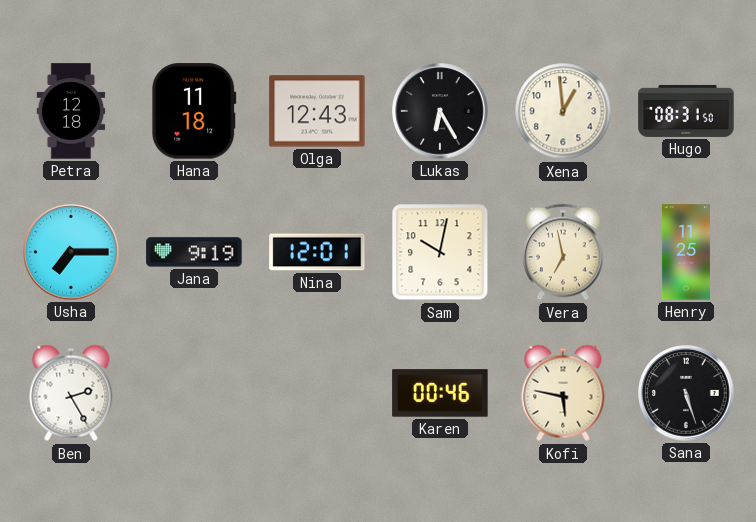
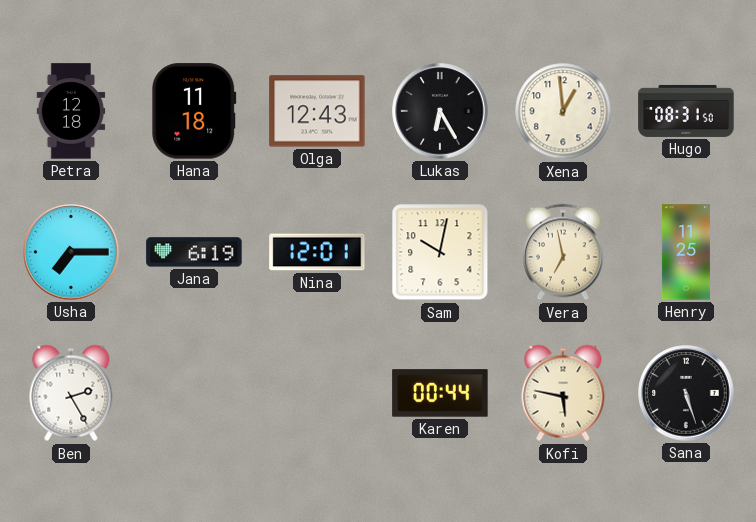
Jana: 9:19 -> 6:19 (194, 252)
Karen: 00:46 -> 00:44 (440, 393)
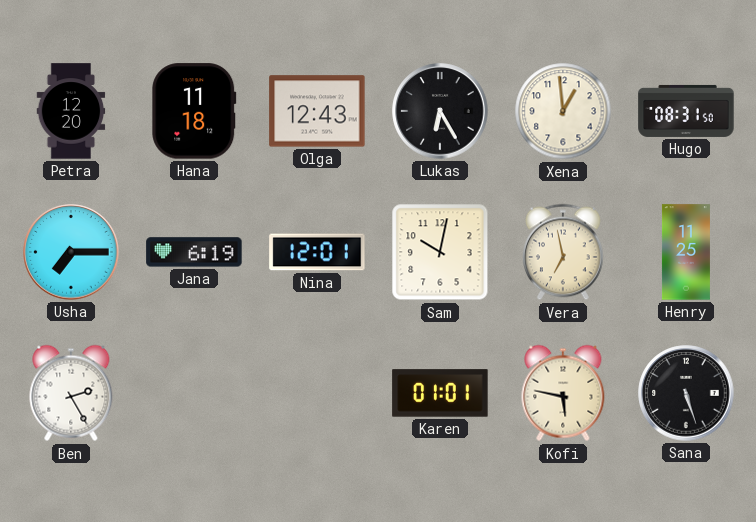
Petra: 12:18 -> 12:20 (71, 111)
Karen: 00:44 -> 01:01 (440, 393)
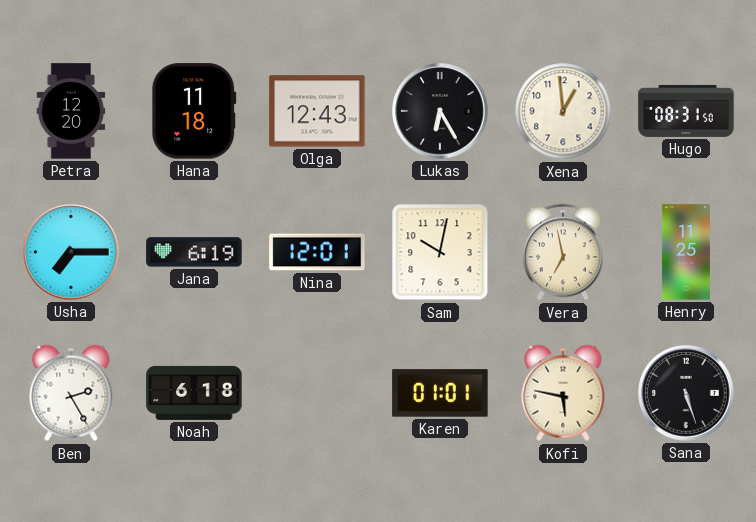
Noah: none -> 6:18 (194, 393)
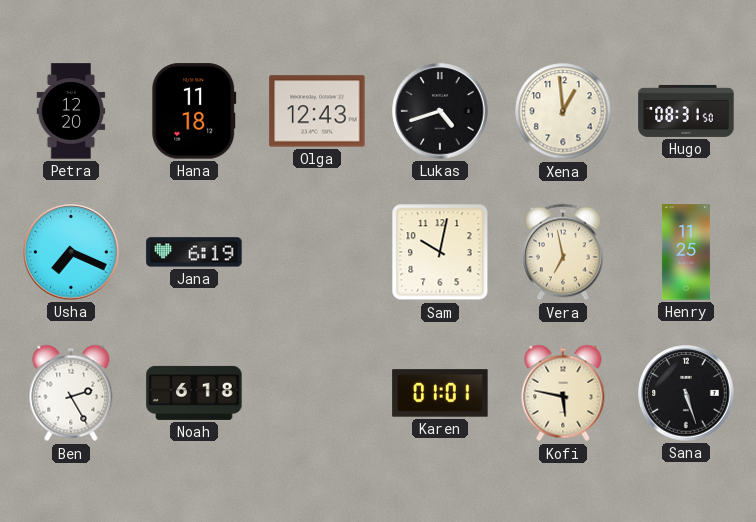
Lukas: 6:25 -> 4:42 (440, 111)
Usha: 7:15 -> 7:19 (71, 252)
Nina: 12:01 -> none (317, 252)
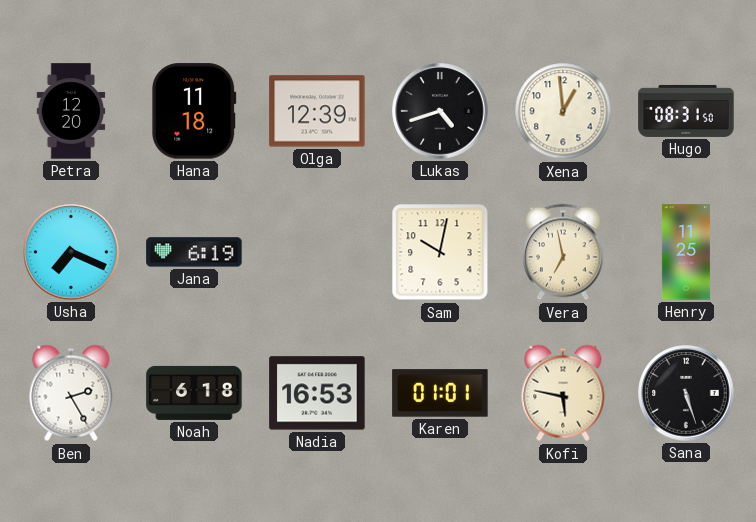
Olga: 12:43 -> 12:39 (317, 111)
Nadia: none -> 16:53 (317, 393)
